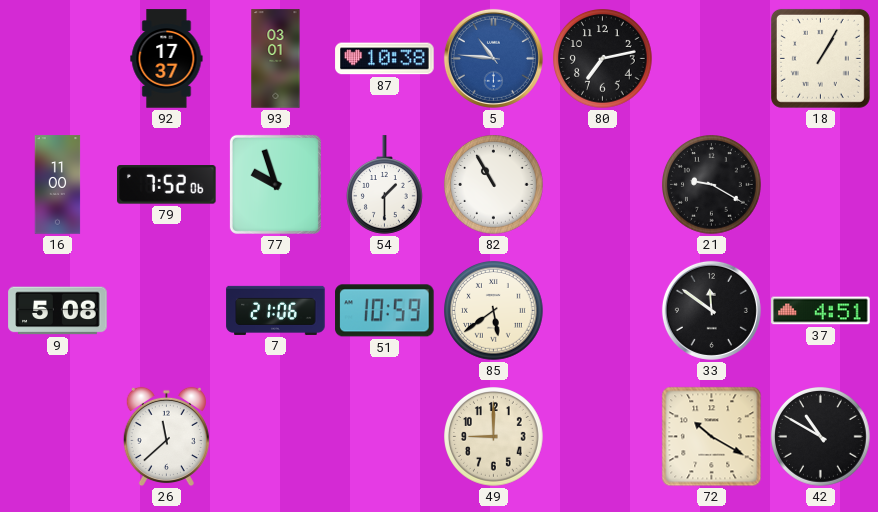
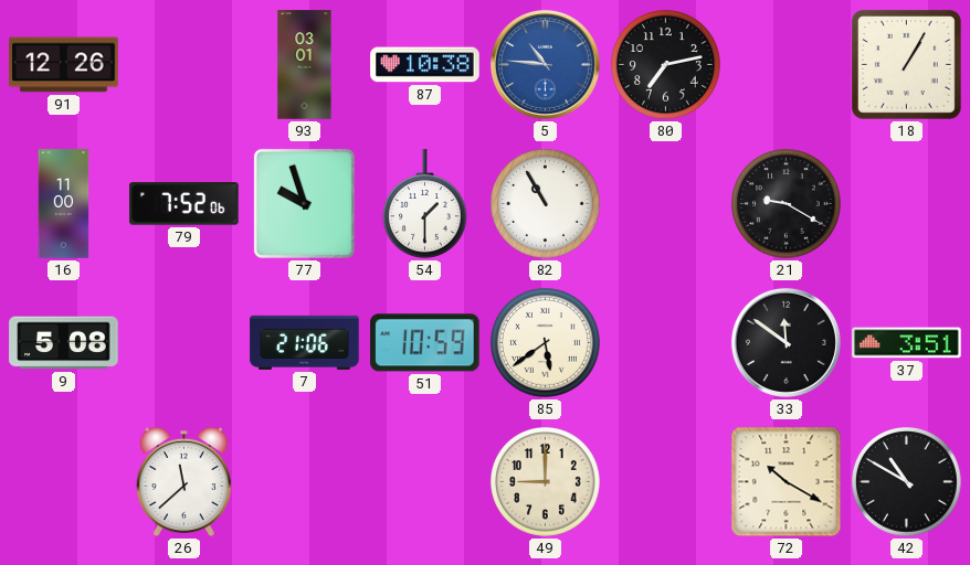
91: none -> 12:26 (64, 65)
92: 17:37 -> none (167, 59)
37: 4:51 -> 3:51 (907, 343)
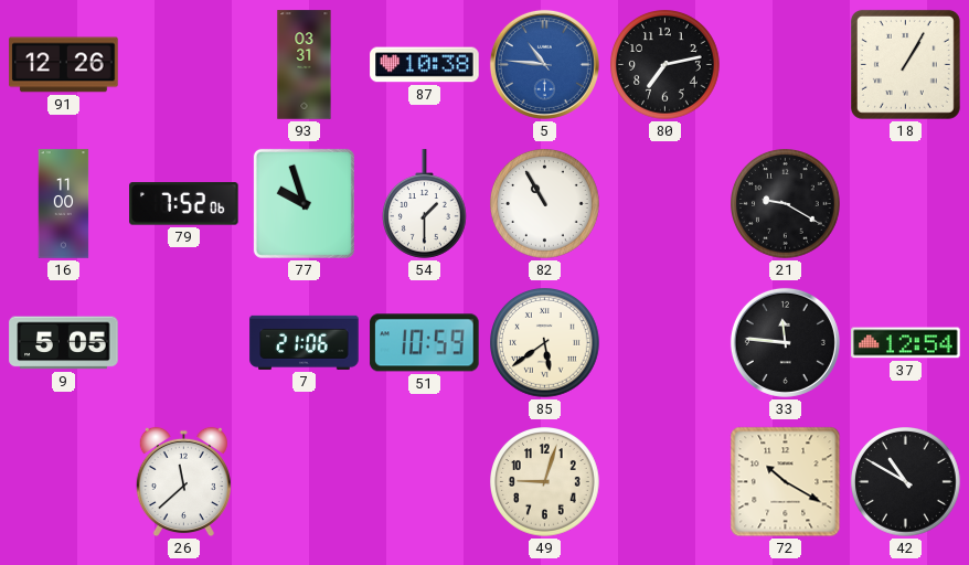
93: 03:01 -> 03:31 (305, 65)
9: 5:08 -> 5:05 (64, 343)
33: 11:51 -> 11:46 (785, 342)
37: 3:51 -> 12:54 (906, 343)
49: 9:00 -> 9:03 (545, 482)
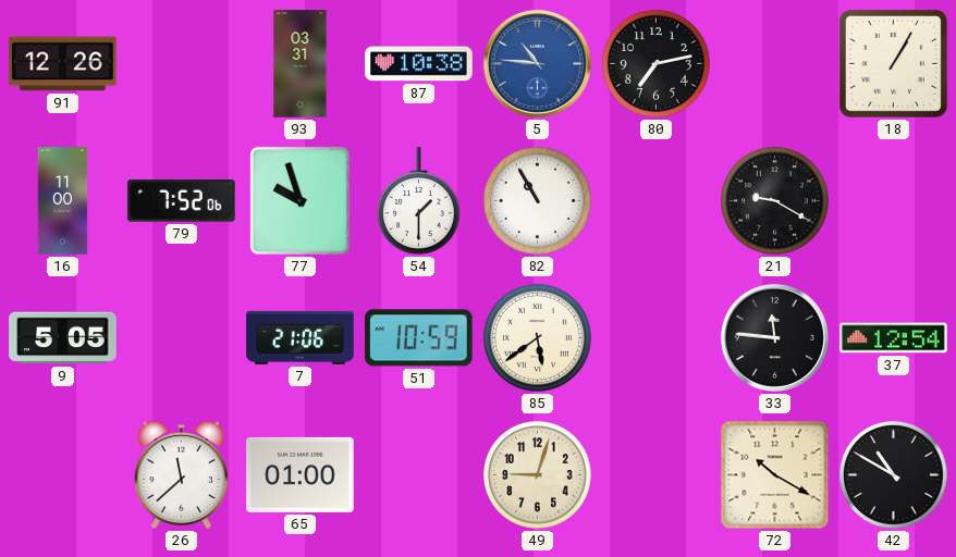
65: none -> 01:00 (301, 474)
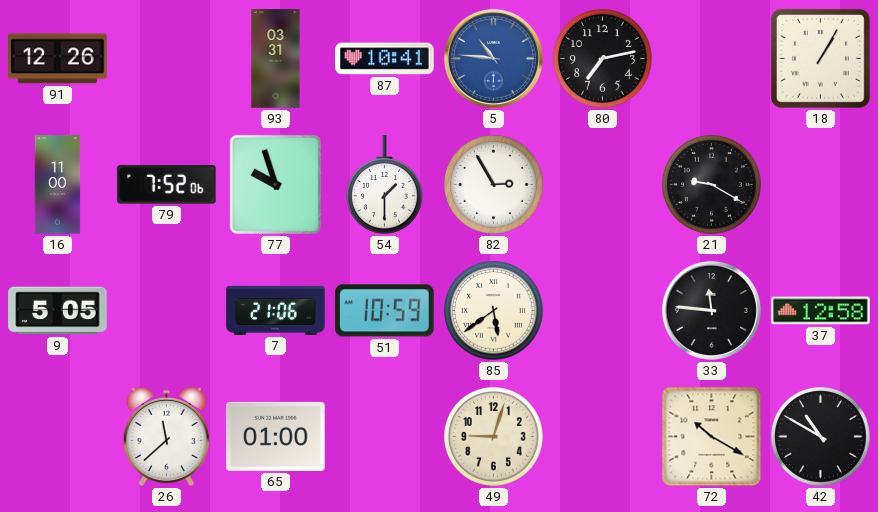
87: 10:38 -> 10:41 (385, 59)
82: 10:55 -> 2:55 (494, 185)
37: 12:54 -> 12:58 (821, 311)
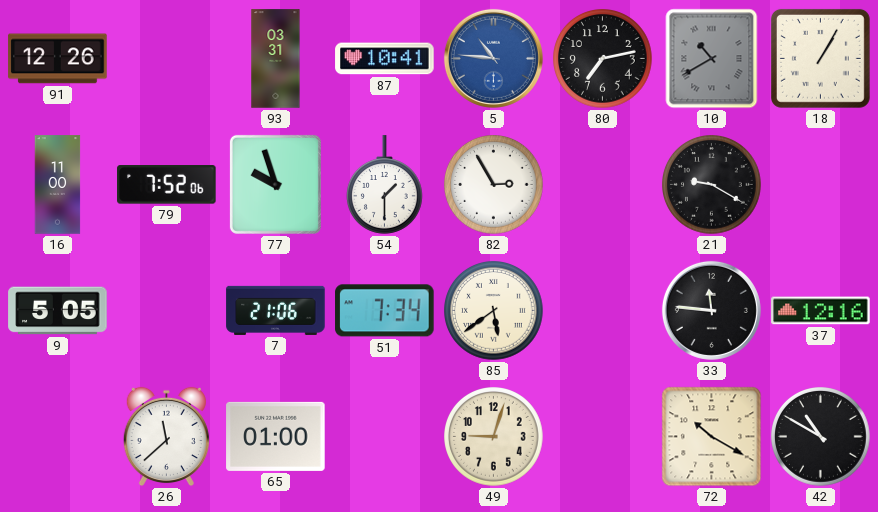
10: none -> 10:40 (712, 59)
51: 10:59 -> 7:34 (385, 311)
37: 12:58 -> 12:16 (821, 311)
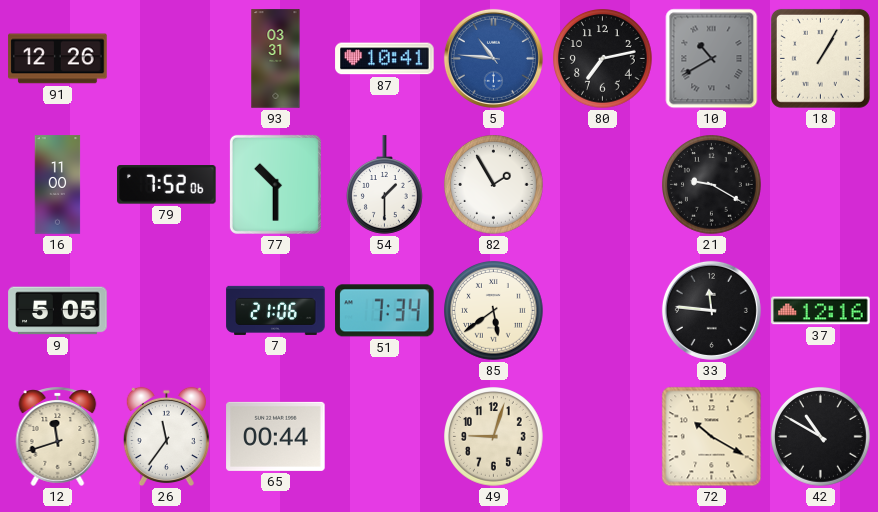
77: 9:57 -> 10:30 (275, 184)
82: 2:55 -> 1:55 (494, 185)
12: none -> 11:42 (58, 436)
26: 11:38 -> 11:36 (166, 437)
65: 01:00 -> 00:44 (276, 436)
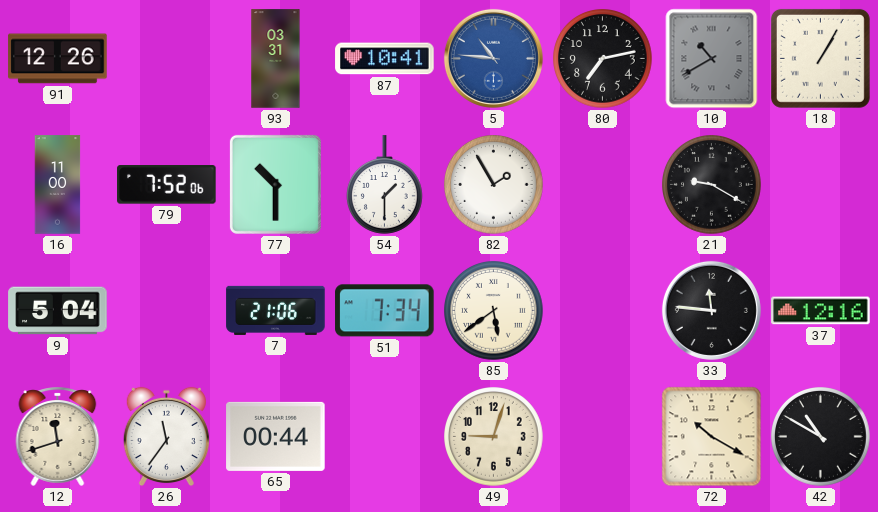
9: 5:05 -> 5:04 (58, 311)
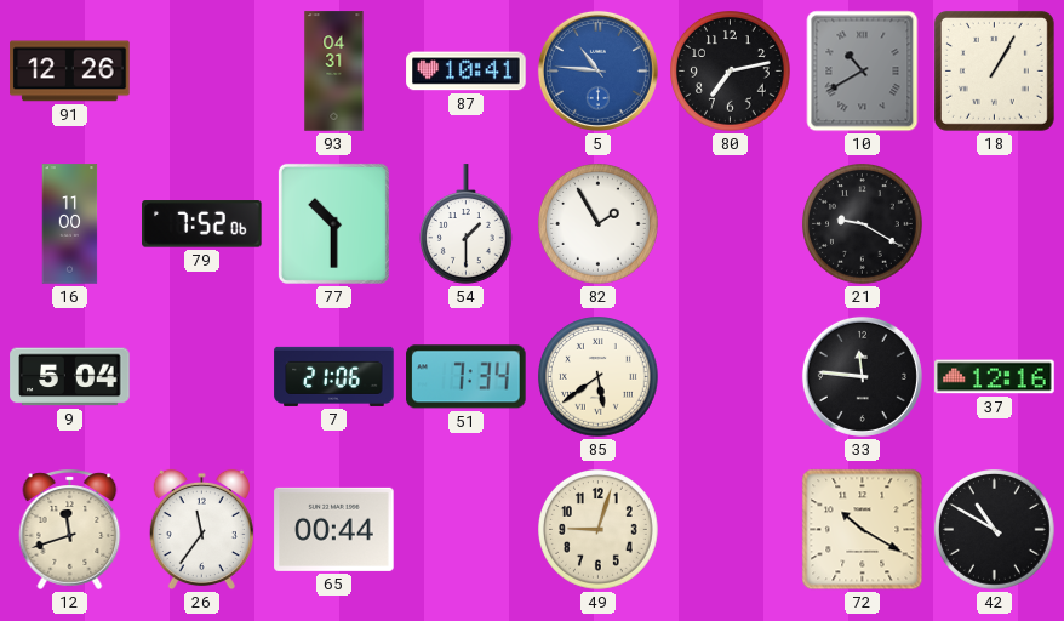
93: 03:31 -> 04:31 (334, 72)
